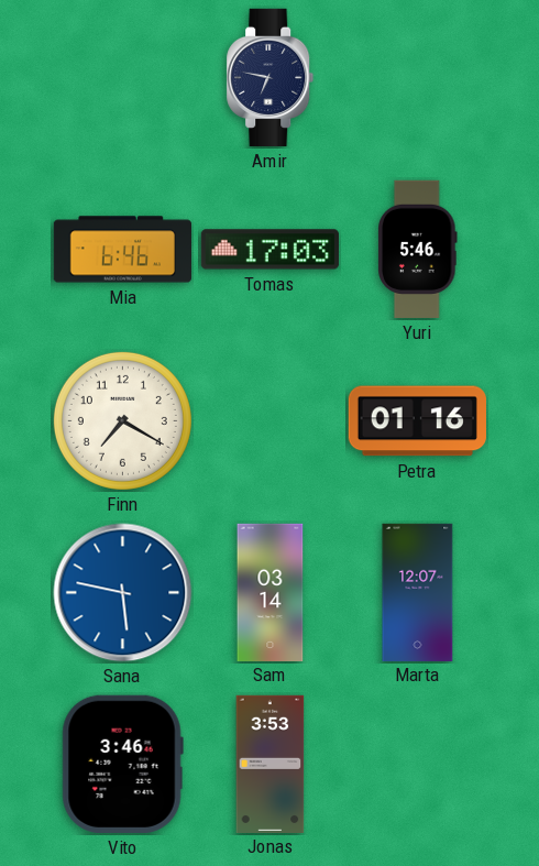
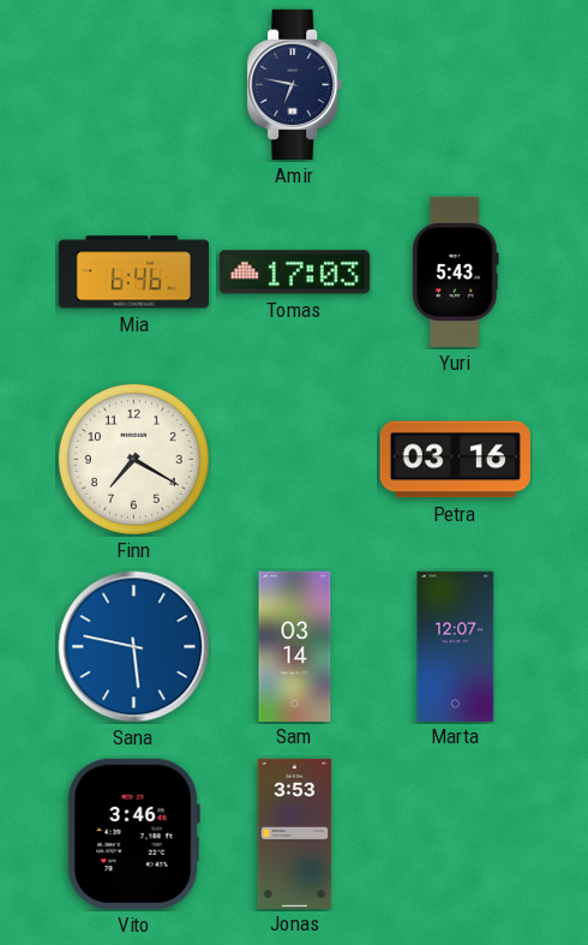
Yuri: 5:46 -> 5:43 (456, 271)
Petra: 01:16 -> 03:16 (455, 460)
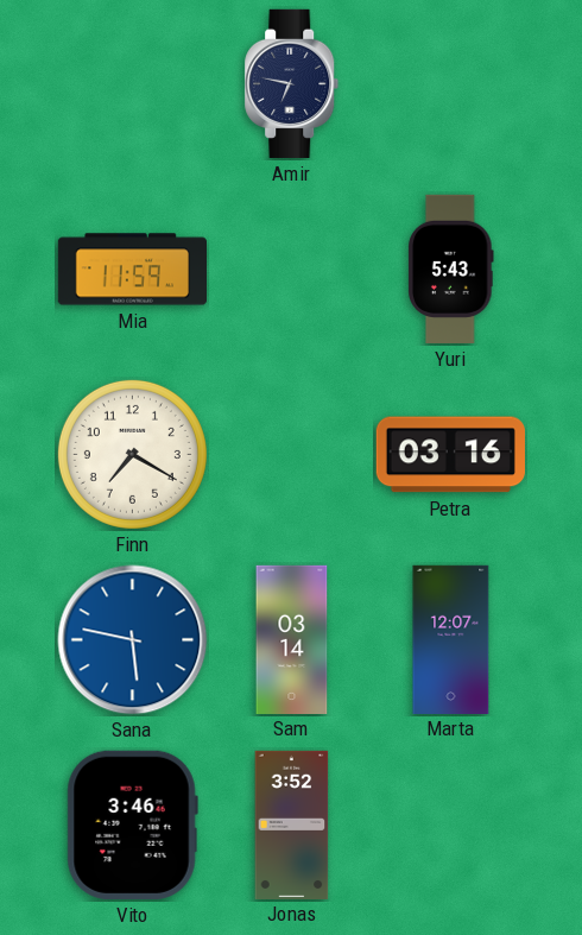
Mia: 6:46 -> 11:59 (132, 270)
Tomas: 17:03 -> none (294, 273)
Jonas: 3:53 -> 3:52 (292, 825)
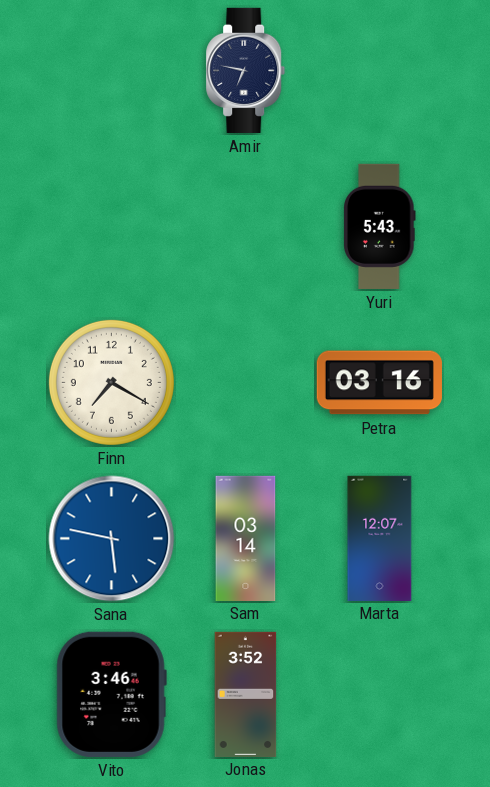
Mia: 11:59 -> none (132, 270)
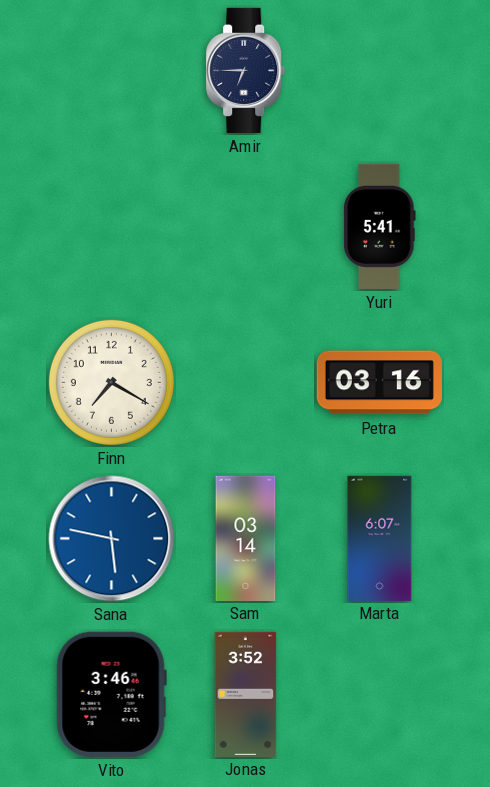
Amir: 6:47 -> 6:45 (246, 70)
Yuri: 5:43 -> 5:41 (380, 226)
Marta: 12:07 -> 6:07 (380, 538)
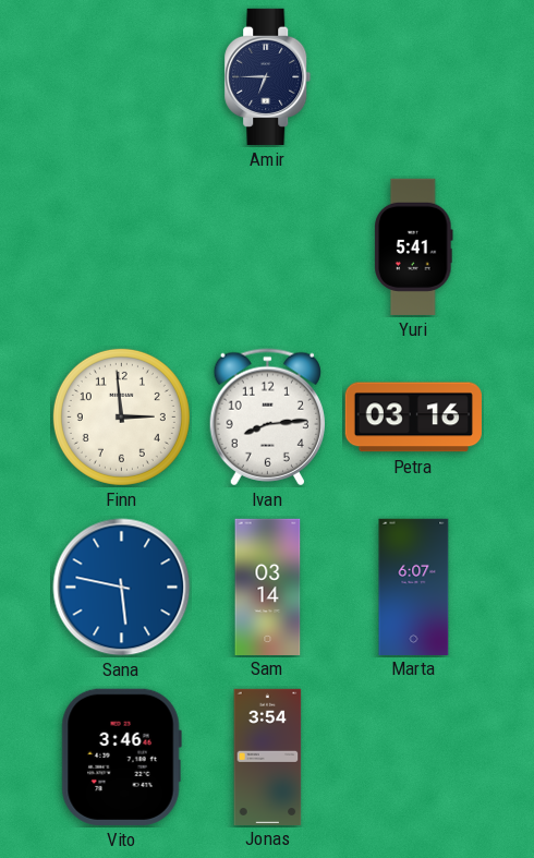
Finn: 7:20 -> 2:59 (121, 416)
Ivan: none -> 8:14 (267, 418)
Jonas: 3:52 -> 3:54 (268, 757)
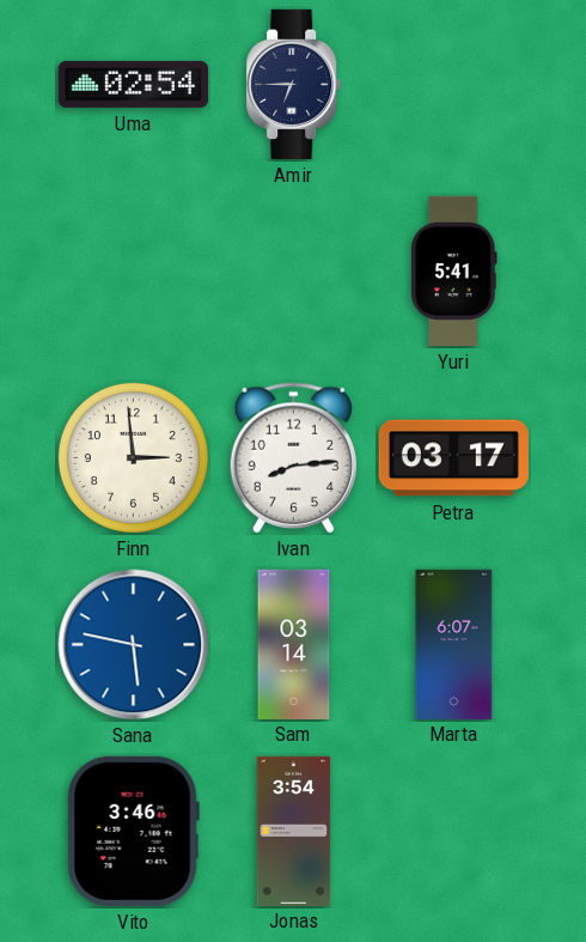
Uma: none -> 02:54 (133, 84)
Petra: 03:16 -> 03:17 (453, 458)
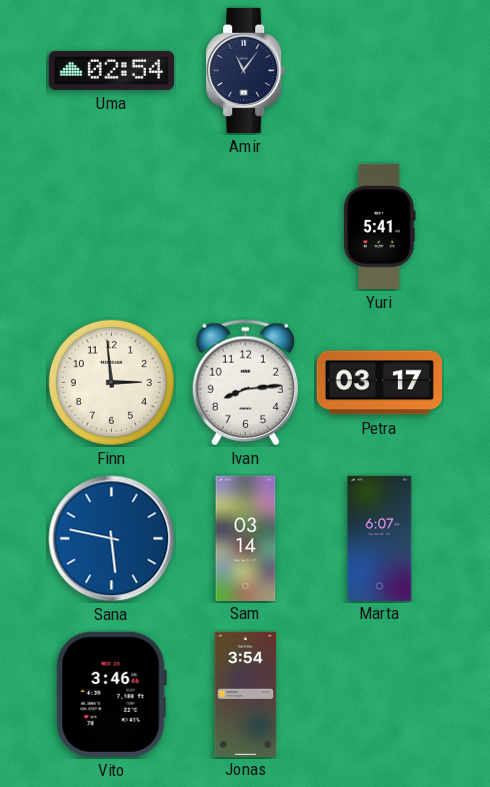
Amir: 6:45 -> 11:06 (246, 70)
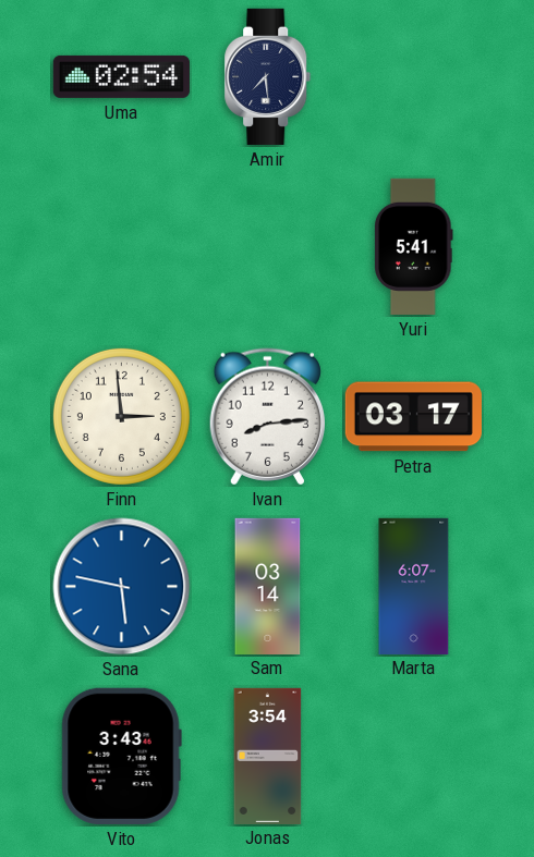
Amir: 11:06 -> 7:29 (268, 76)
Vito: 3:46 -> 3:43 (121, 756)
